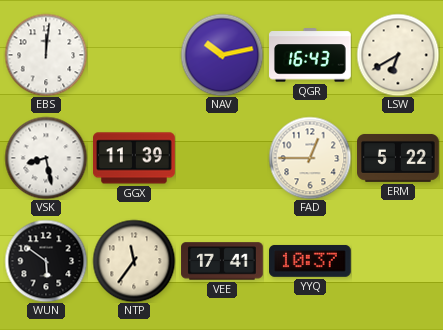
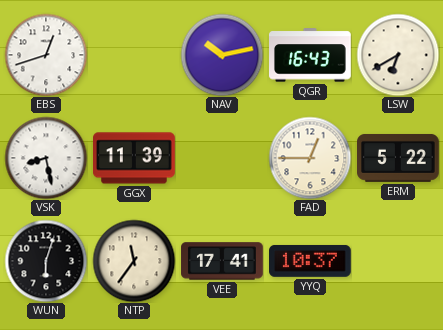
EBS: 12:01 -> 12:42 (46, 55)
WUN: 5:51 -> 6:03 (46, 261)
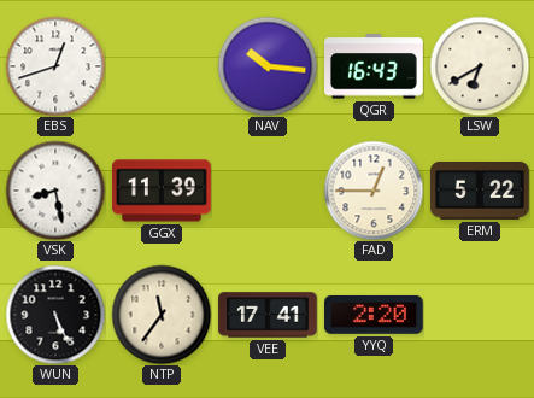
NAV: 10:13 -> 10:16 (268, 66)
WUN: 6:03 -> 5:26 (55, 315)
YYQ: 10:37 -> 2:20 (375, 315)
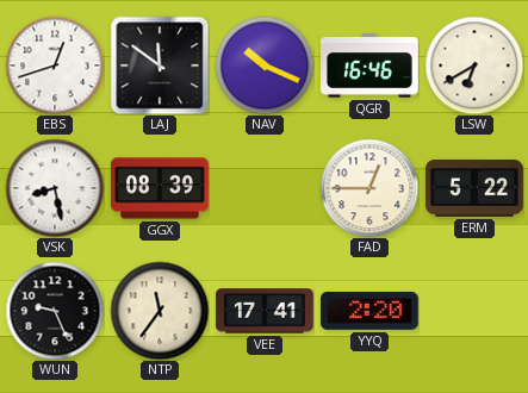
LAJ: none -> 11:51 (160, 65)
NAV: 10:16 -> 10:19 (265, 65)
QGR: 16:43 -> 16:46 (371, 65)
GGX: 11:39 -> 08:39 (160, 188)
WUN: 5:26 -> 9:26 (55, 311)
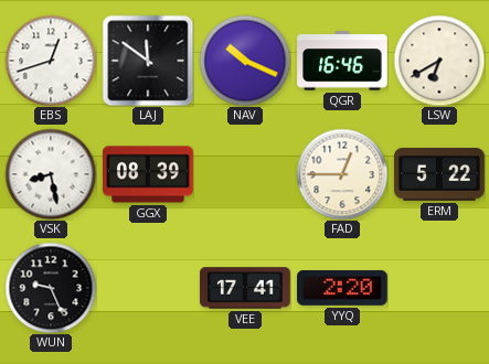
NTP: 11:36 -> none (160, 311)
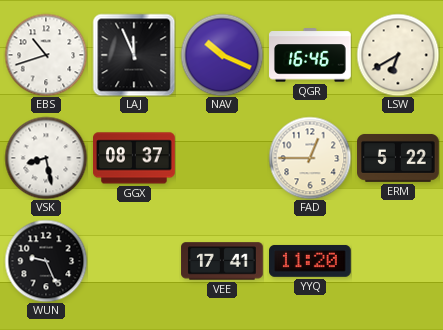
EBS: 12:42 -> 10:42 (46, 55)
LAJ: 11:51 -> 11:56 (134, 55)
GGX: 08:39 -> 08:37 (134, 158)
YYQ: 2:20 -> 11:20 (311, 261)
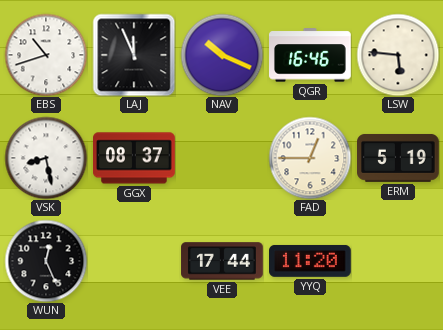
LSW: 6:40 -> 5:46 (398, 55)
ERM: 5:22 -> 5:19 (399, 158)
WUN: 9:26 -> 12:26 (46, 261)
VEE: 17:41 -> 17:44 (222, 261)
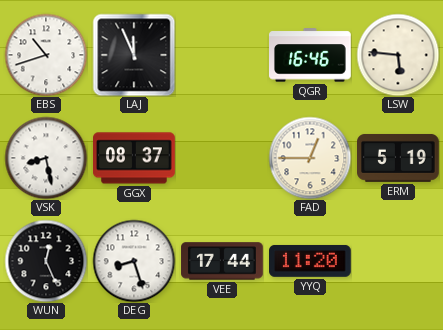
NAV: 10:19 -> none (222, 55)
DEG: none -> 8:27 (134, 261)
